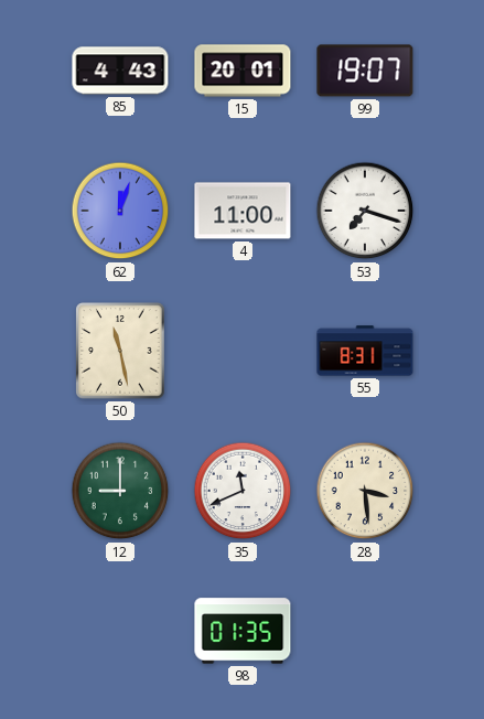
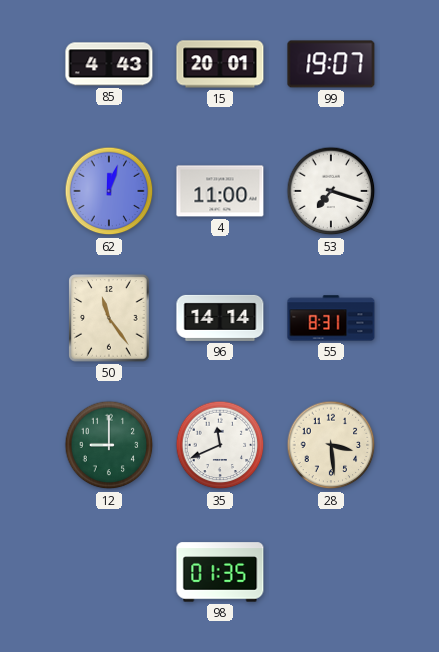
50: 11:28 -> 11:24 (109, 318)
96: none -> 14:14 (220, 318)
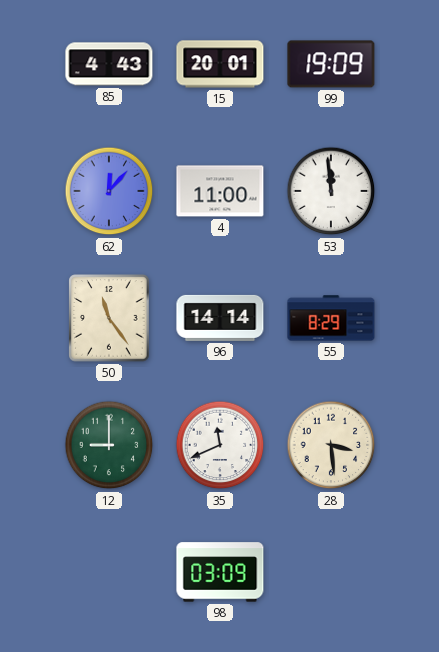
99: 19:07 -> 19:09 (331, 64)
62: 12:03 -> 12:07 (109, 191)
53: 7:18 -> 11:59 (331, 191)
55: 8:31 -> 8:29 (331, 318)
98: 01:35 -> 03:09 (220, 572)
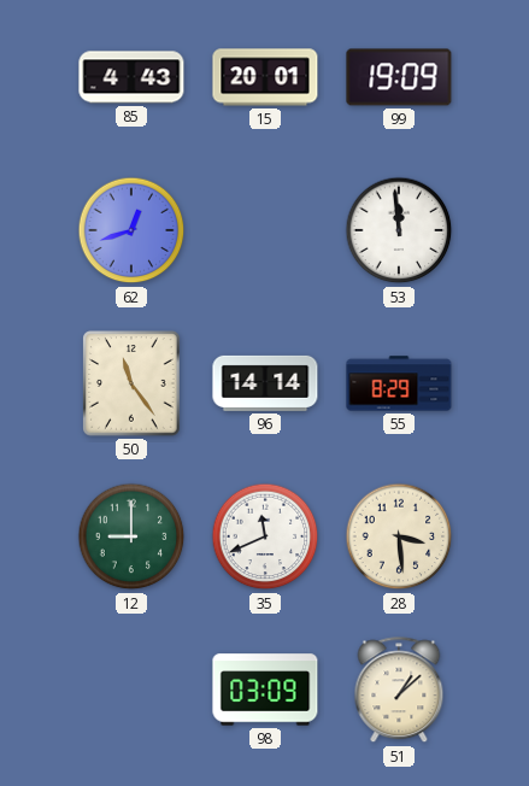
62: 12:07 -> 12:42 (131, 230)
4: 11:00 -> none (220, 191)
51: none -> 1:08 (399, 691)
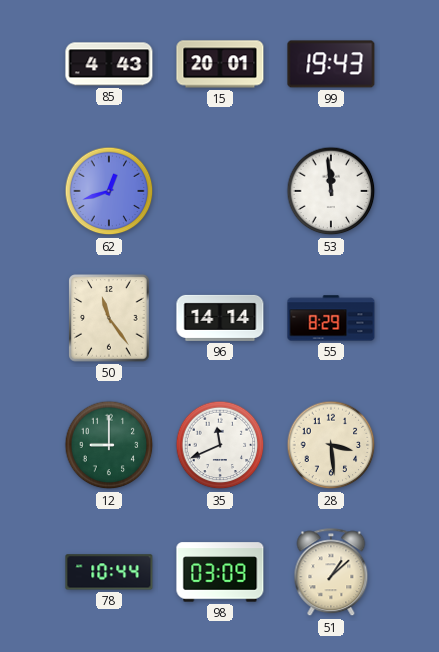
99: 19:09 -> 19:43 (331, 64)
78: none -> 10:44 (109, 572)
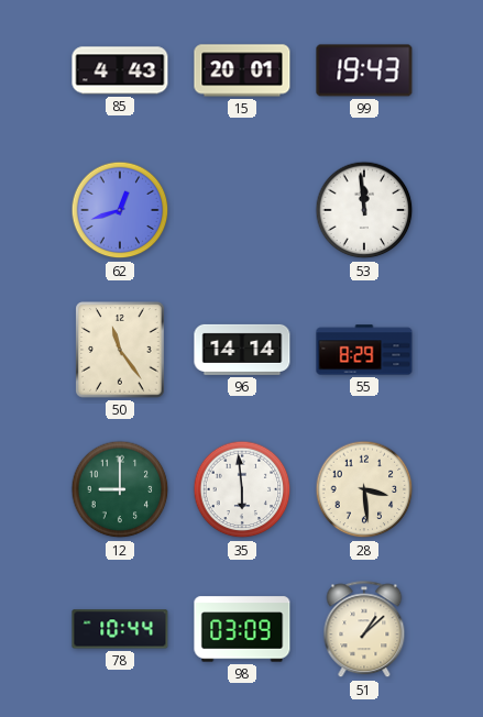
35: 11:41 -> 5:59 (242, 489)
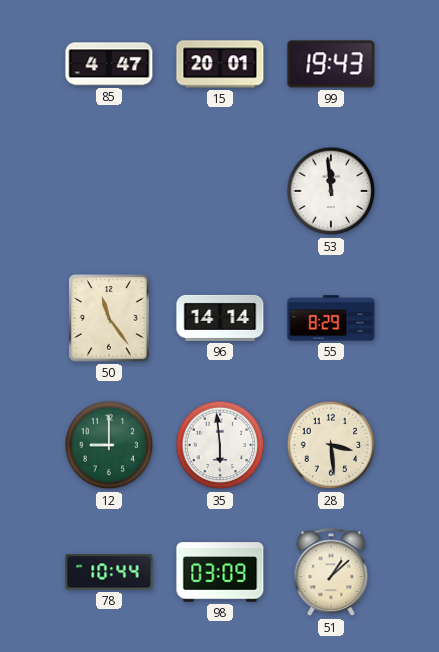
85: 4:43 -> 4:47 (109, 64)
62: 12:42 -> none (120, 210)
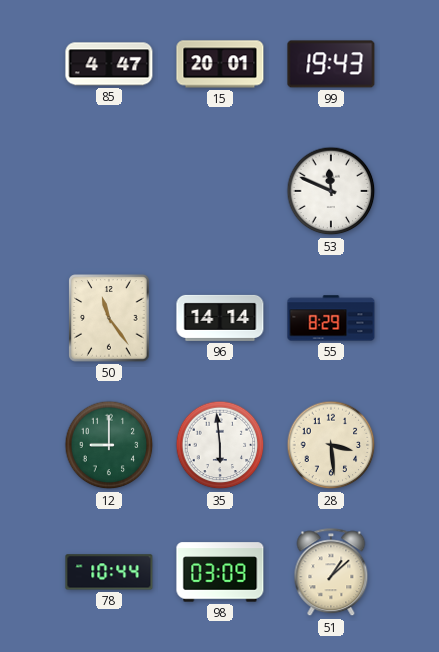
53: 11:59 -> 11:49 (331, 191)
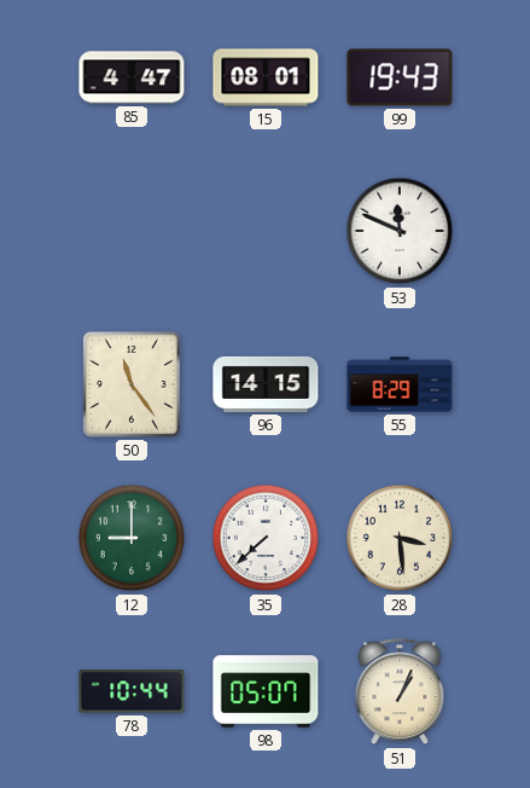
15: 20:01 -> 08:01 (266, 77)
96: 14:14 -> 14:15 (266, 384)
35: 5:59 -> 7:38 (266, 538)
98: 03:09 -> 05:07 (266, 691)
51: 1:08 -> 1:04 (400, 693)
